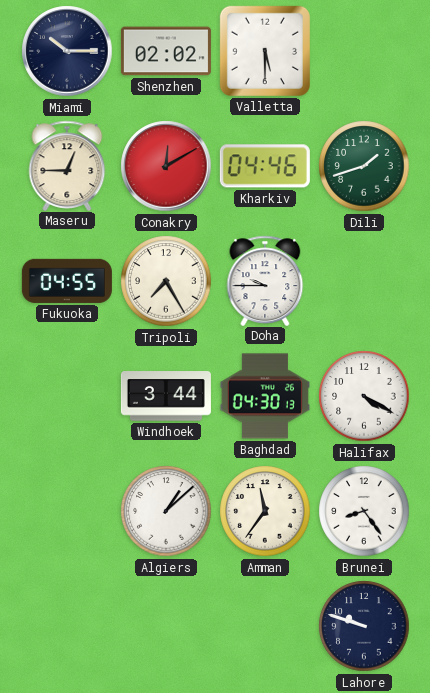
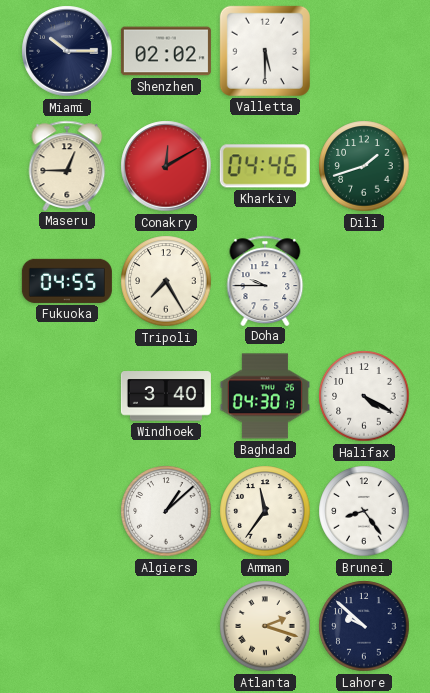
Windhoek: 3:44 -> 3:40 (166, 396)
Atlanta: none -> 2:18 (265, 626)
Lahore: 9:48 -> 9:52 (364, 626)
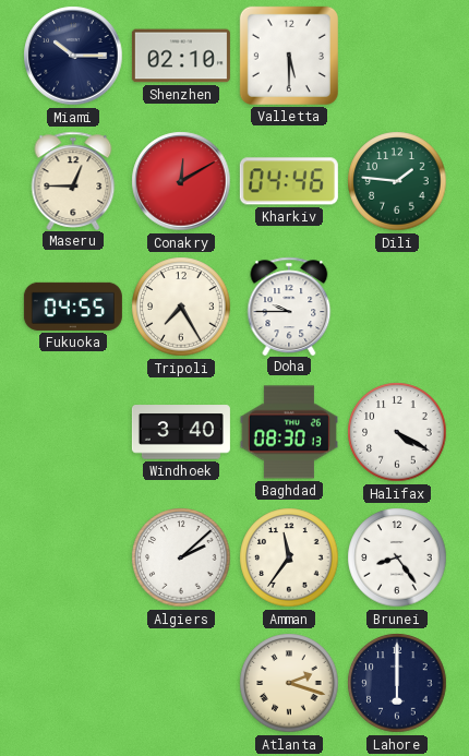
Shenzhen: 02:02 -> 02:10 (181, 56)
Dili: 1:42 -> 1:46 (397, 181)
Baghdad: 04:30 -> 08:30 (289, 432)
Algiers: 1:08 -> 2:08 (181, 557)
Lahore: 9:52 -> 6:00 (397, 683)
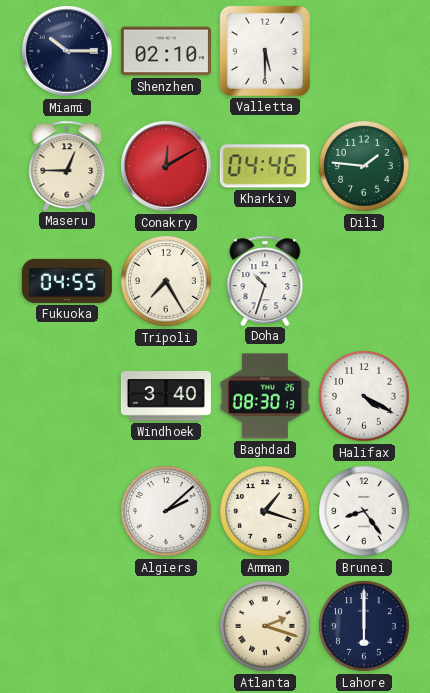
Doha: 9:45 -> 10:33 (265, 280)
Amman: 11:36 -> 1:18 (265, 511)
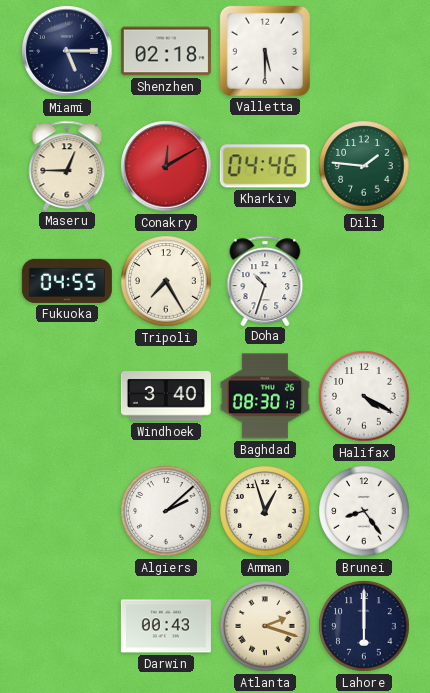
Miami: 10:15 -> 5:15 (67, 51)
Shenzhen: 02:10 -> 02:18 (166, 51)
Amman: 1:18 -> 12:57 (265, 511)
Darwin: none -> 00:43 (166, 626)
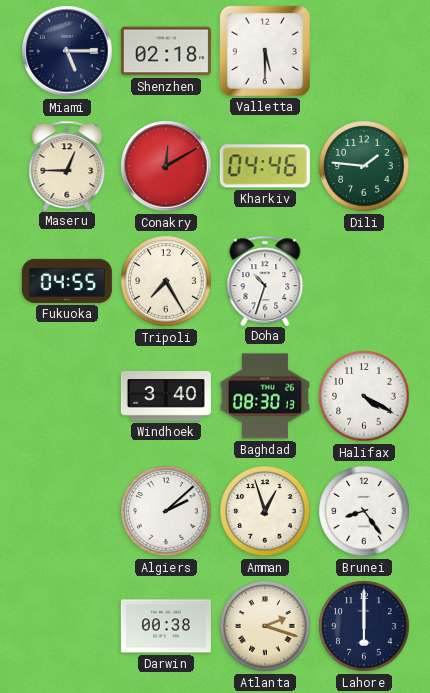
Darwin: 00:43 -> 00:38 (166, 626)
